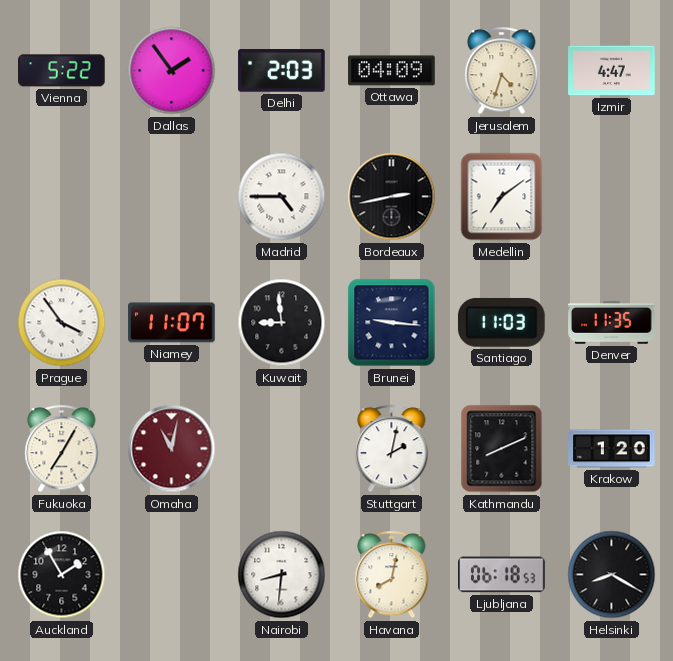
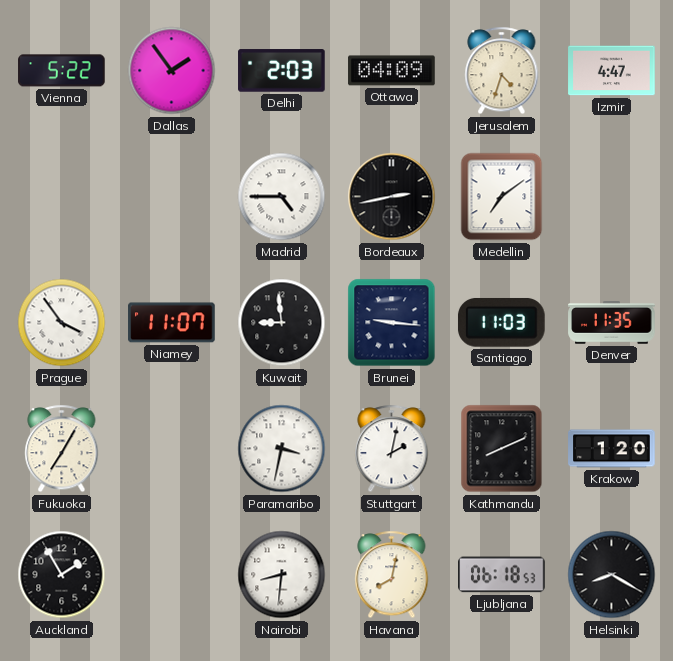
Omaha: 11:02 -> none (172, 449)
Paramaribo: none -> 3:32 (282, 449)
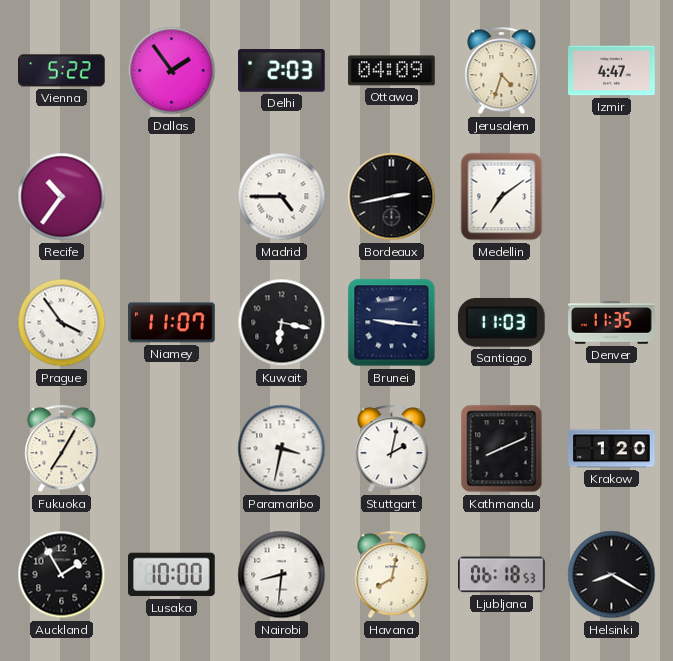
Recife: none -> 10:36 (62, 197)
Kuwait: 8:59 -> 6:17 (282, 323)
Lusaka: none -> 10:00 (172, 575)
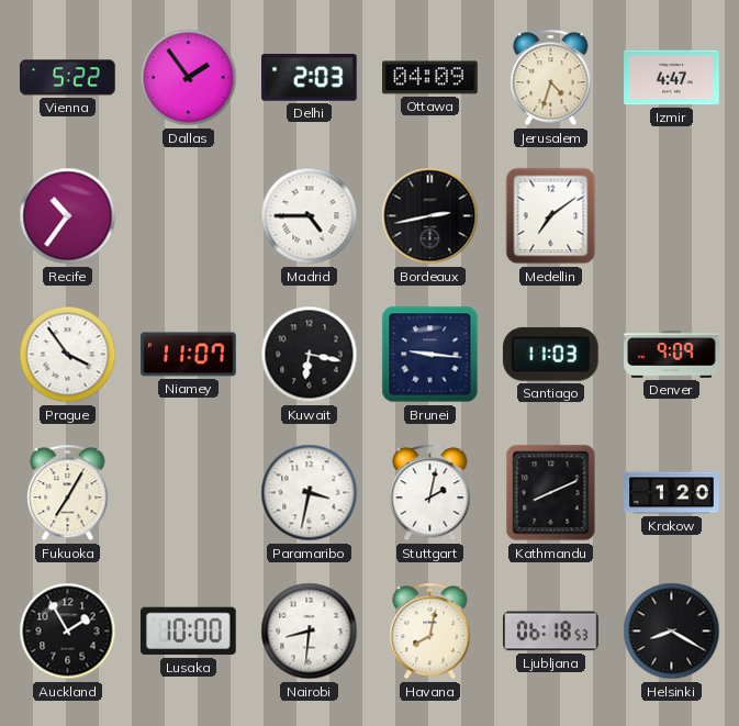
Denver: 11:35 -> 9:09 (672, 355)
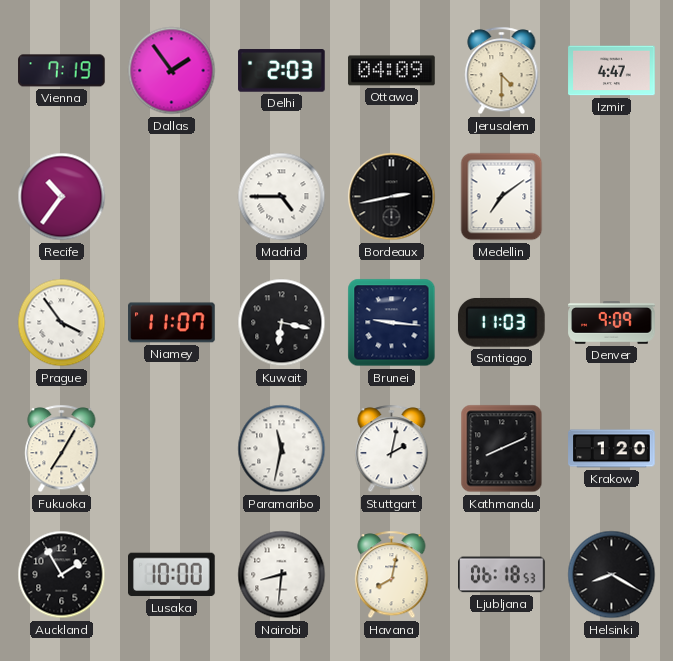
Vienna: 5:22 -> 7:19 (62, 71)
Jerusalem: 4:33 -> 4:30 (502, 71)
Paramaribo: 3:32 -> 11:32 (282, 449)
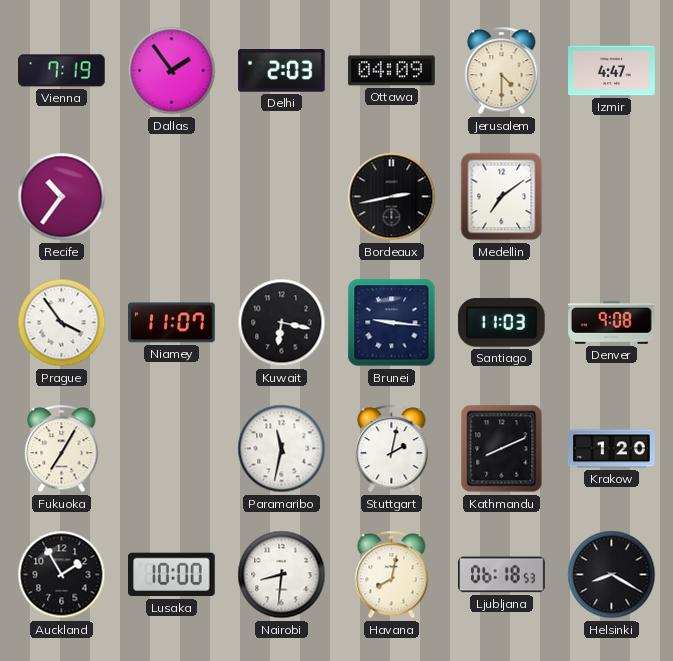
Madrid: 4:45 -> none (282, 197)
Denver: 9:09 -> 9:08 (612, 323)
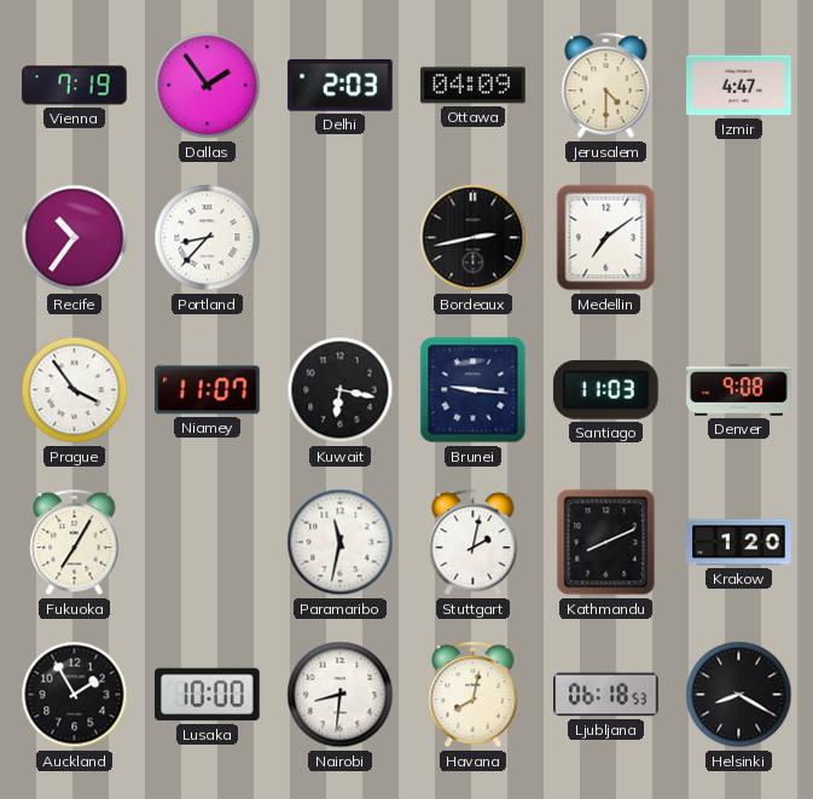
Portland: none -> 8:37 (208, 238)
